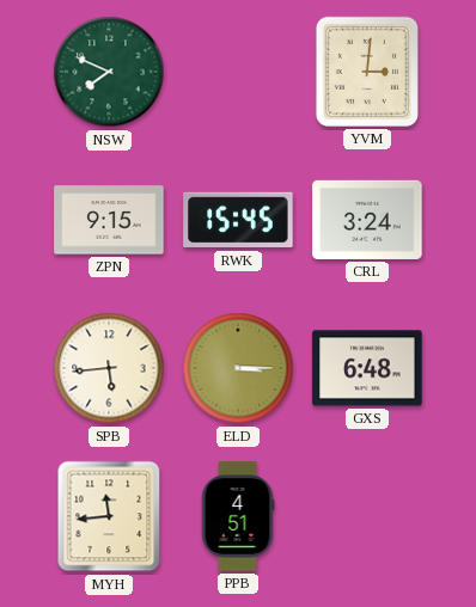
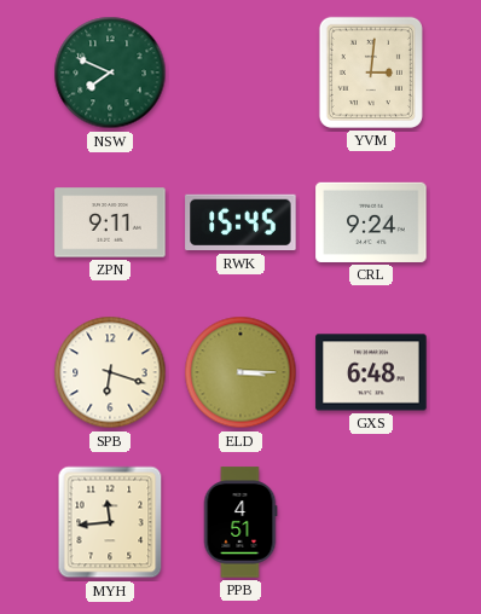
ZPN: 9:15 -> 9:11 (110, 222)
CRL: 3:24 -> 9:24 (371, 222)
SPB: 5:44 -> 6:18 (110, 372)
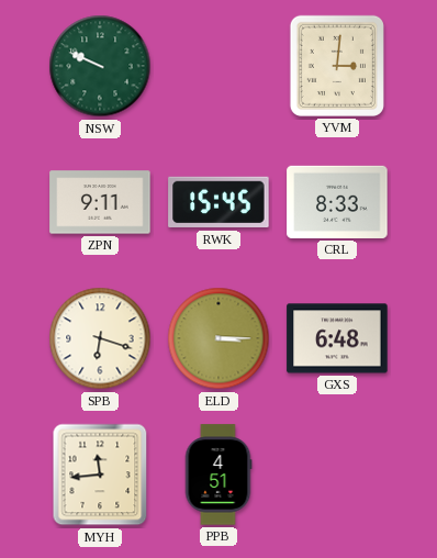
NSW: 7:49 -> 9:49 (100, 66)
CRL: 9:24 -> 8:33 (337, 202)
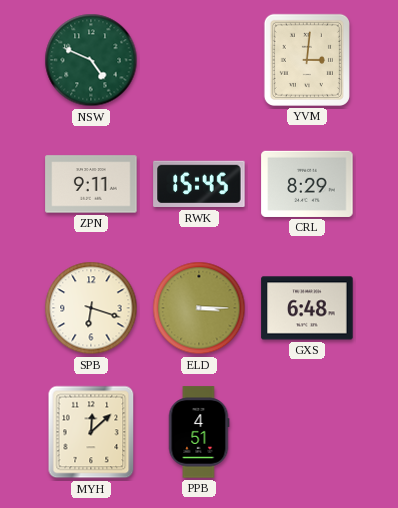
NSW: 9:49 -> 4:49 (91, 60)
CRL: 8:33 -> 8:29 (307, 184)
MYH: 11:44 -> 12:08 (91, 432)
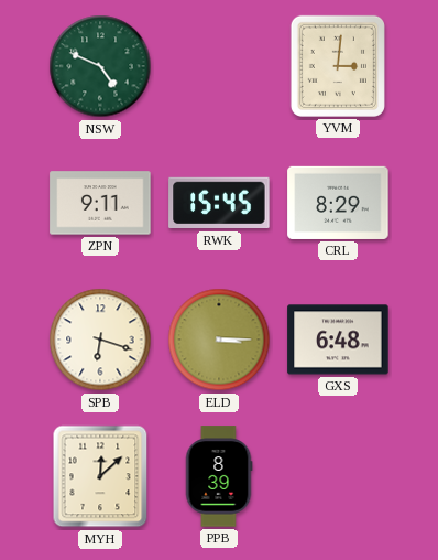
PPB: 4:51 -> 8:39 (219, 476)
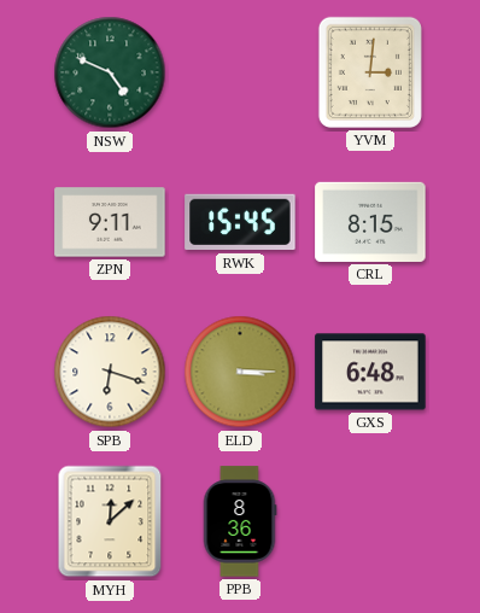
CRL: 8:29 -> 8:15 (370, 222)
PPB: 8:39 -> 8:36 (240, 521)
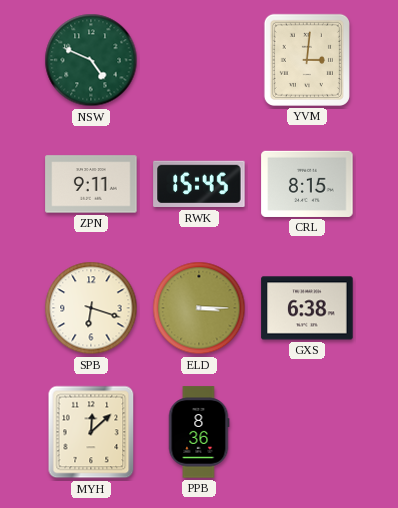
GXS: 6:48 -> 6:38 (307, 308)
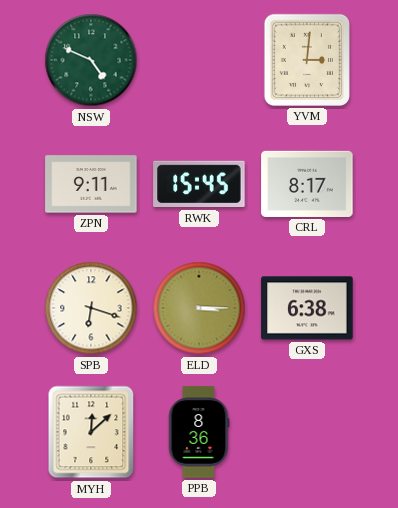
CRL: 8:15 -> 8:17 (307, 184)
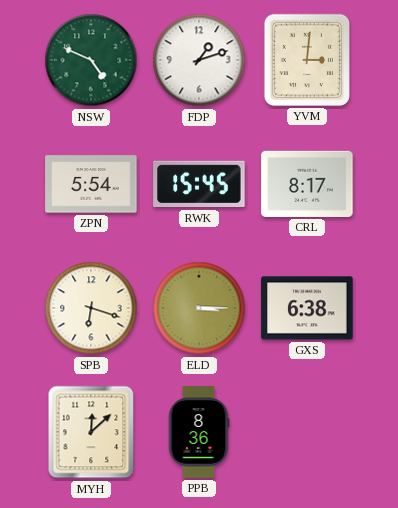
FDP: none -> 1:12 (199, 60)
ZPN: 9:11 -> 5:54 (91, 184)
